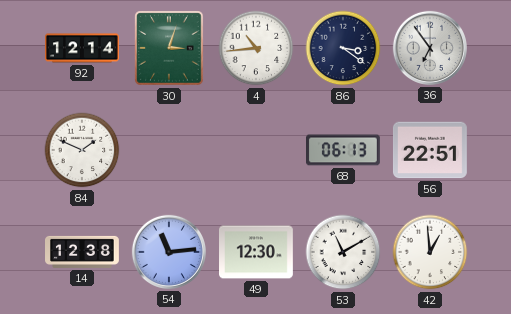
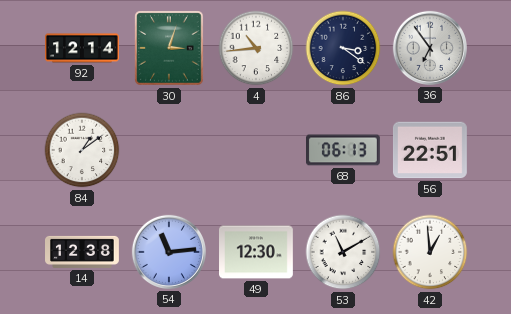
84: 1:49 -> 1:09 (82, 150)
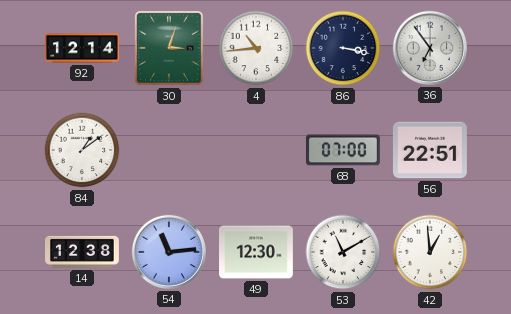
86: 3:21 -> 3:17 (343, 48)
68: 06:13 -> 07:00 (344, 150)
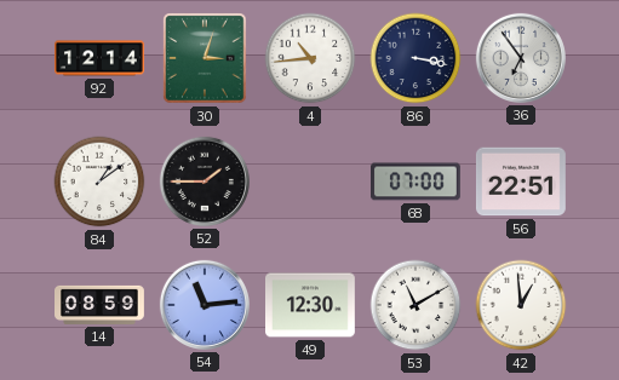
52: none -> 1:45 (205, 182)
14: 12:38 -> 08:59 (101, 305)
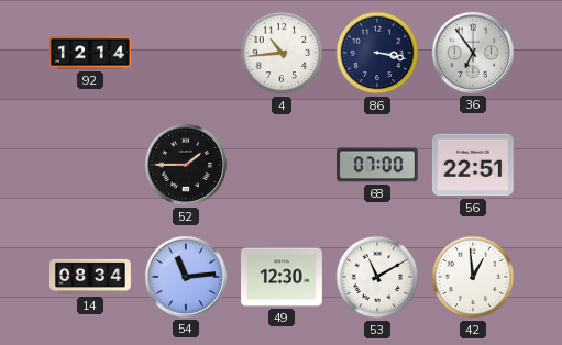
30: 3:03 -> none (205, 58)
84: 1:09 -> none (99, 182)
14: 08:59 -> 08:34 (91, 277)
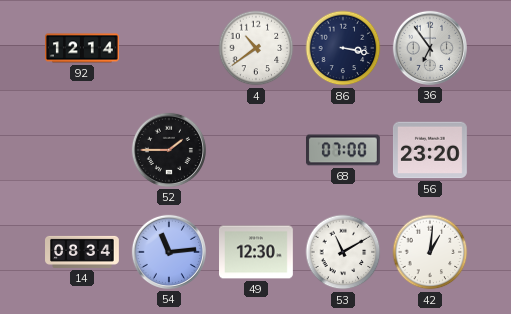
4: 10:44 -> 10:39 (256, 48)
56: 22:51 -> 23:20 (430, 150)
42: 12:59 -> 1:01 (430, 252)
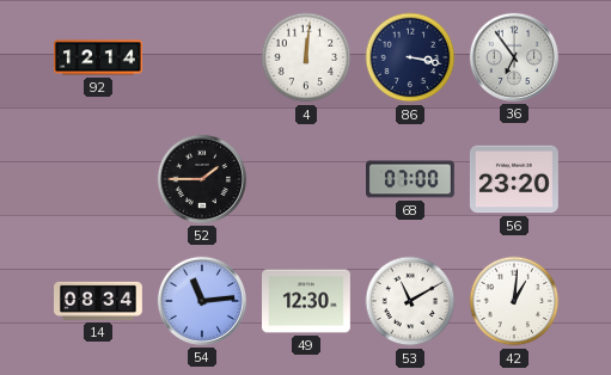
4: 10:39 -> 12:01 (306, 57)
